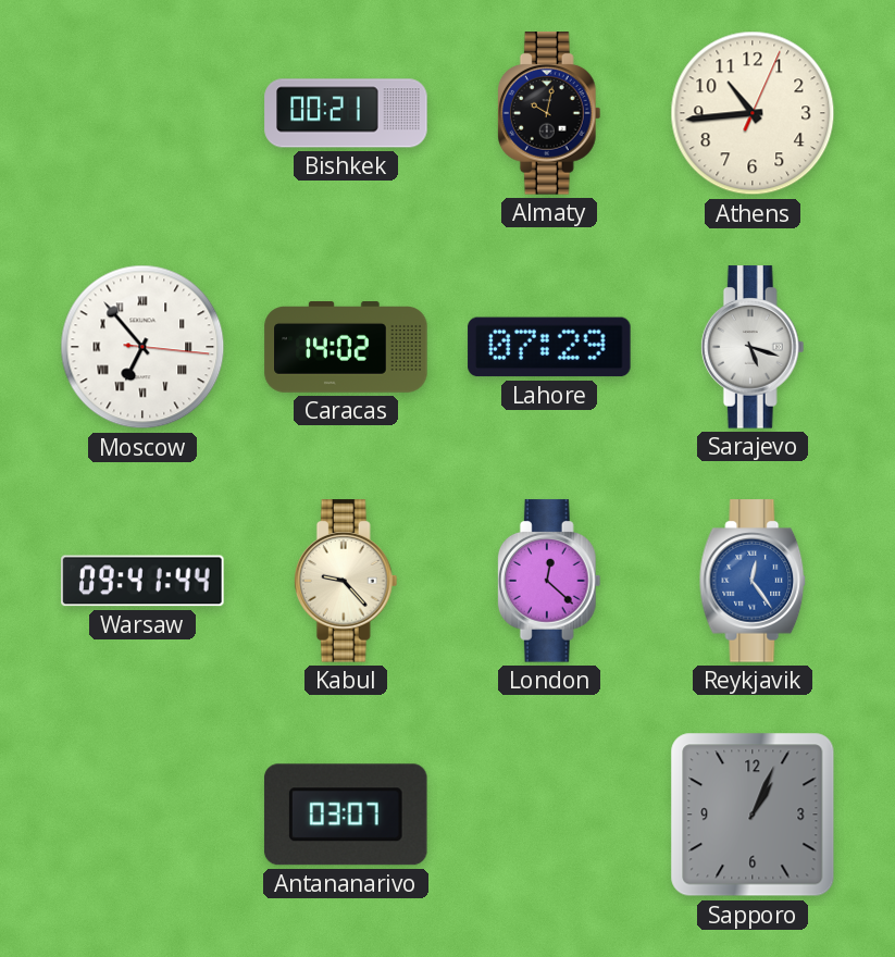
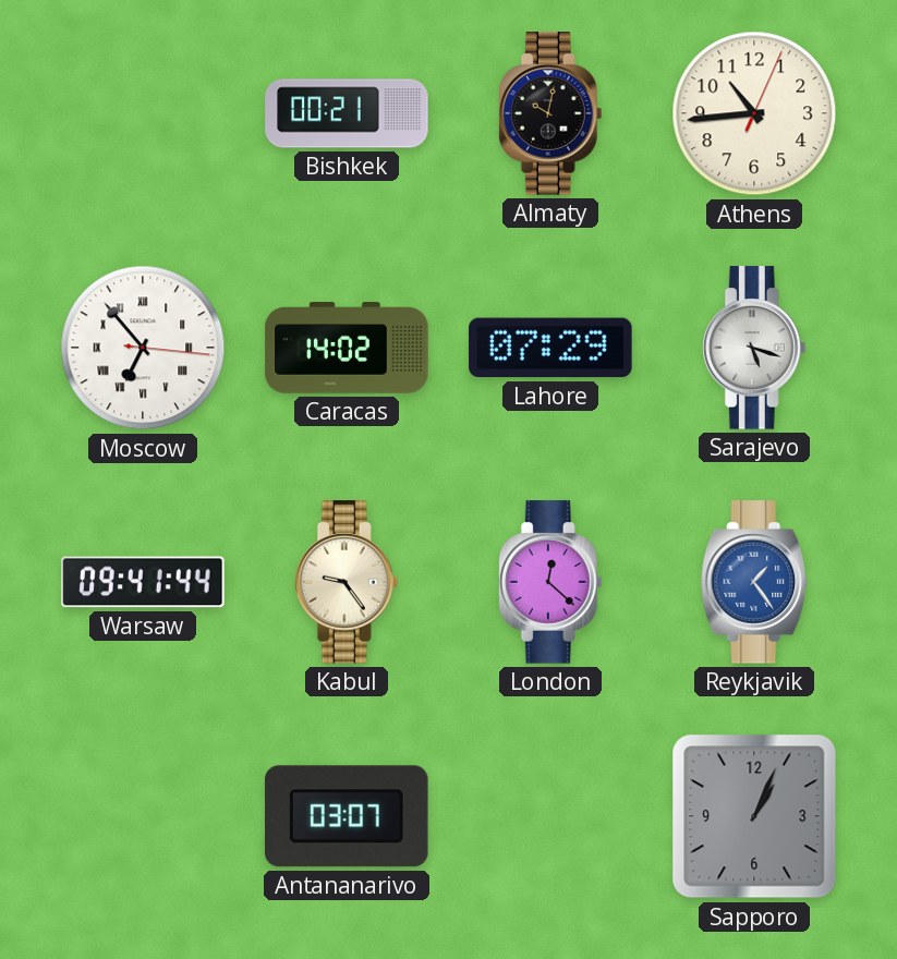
Kabul: 9:23 -> 9:24 (347, 582)
Reykjavik: 12:24 -> 1:24 (754, 582)
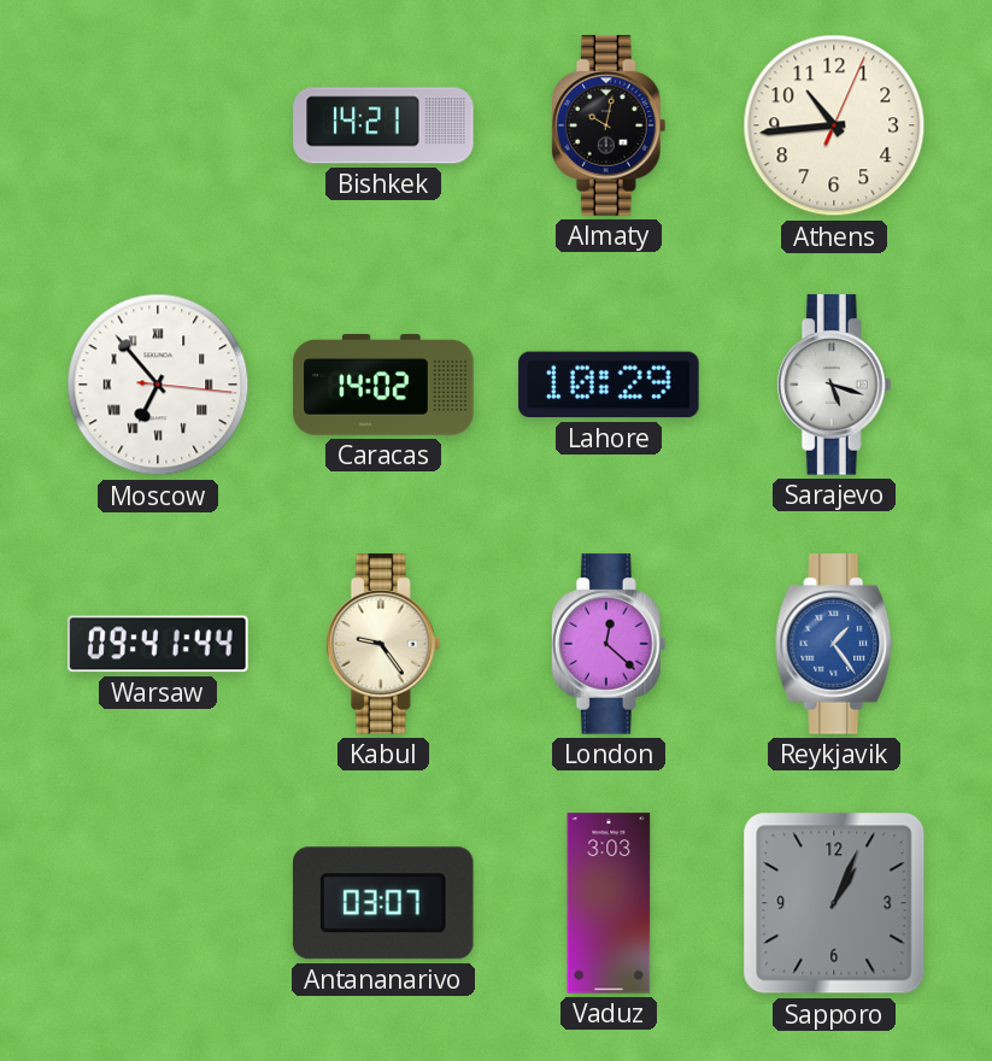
Bishkek: 00:21 -> 14:21 (383, 125)
Lahore: 07:29 -> 10:29 (609, 385)
Vaduz: none -> 3:03 (609, 903)
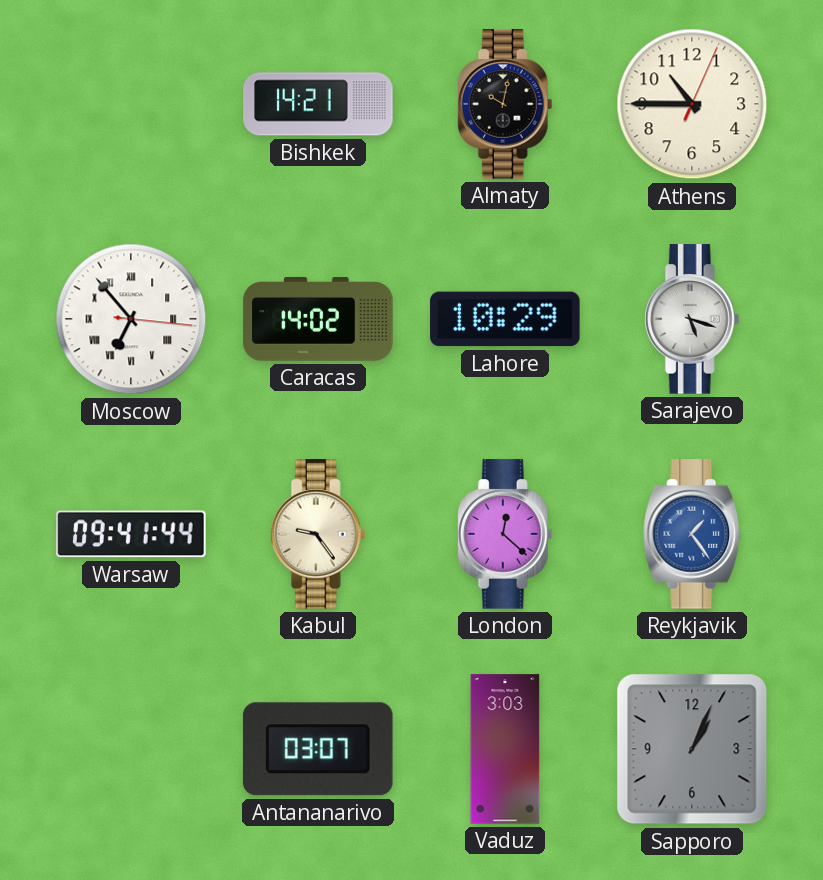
Athens: 10:44 -> 10:45 (692, 104)
